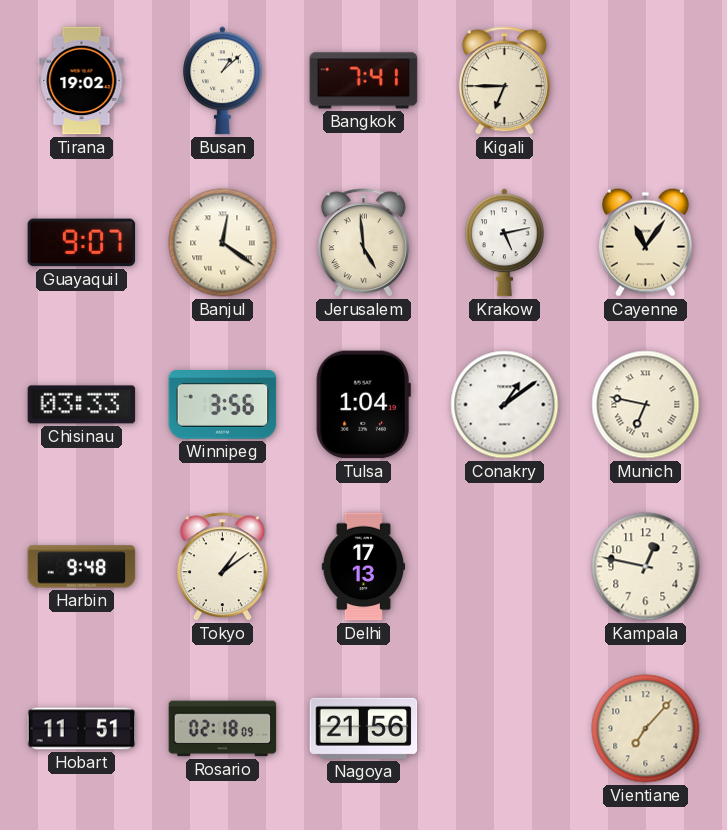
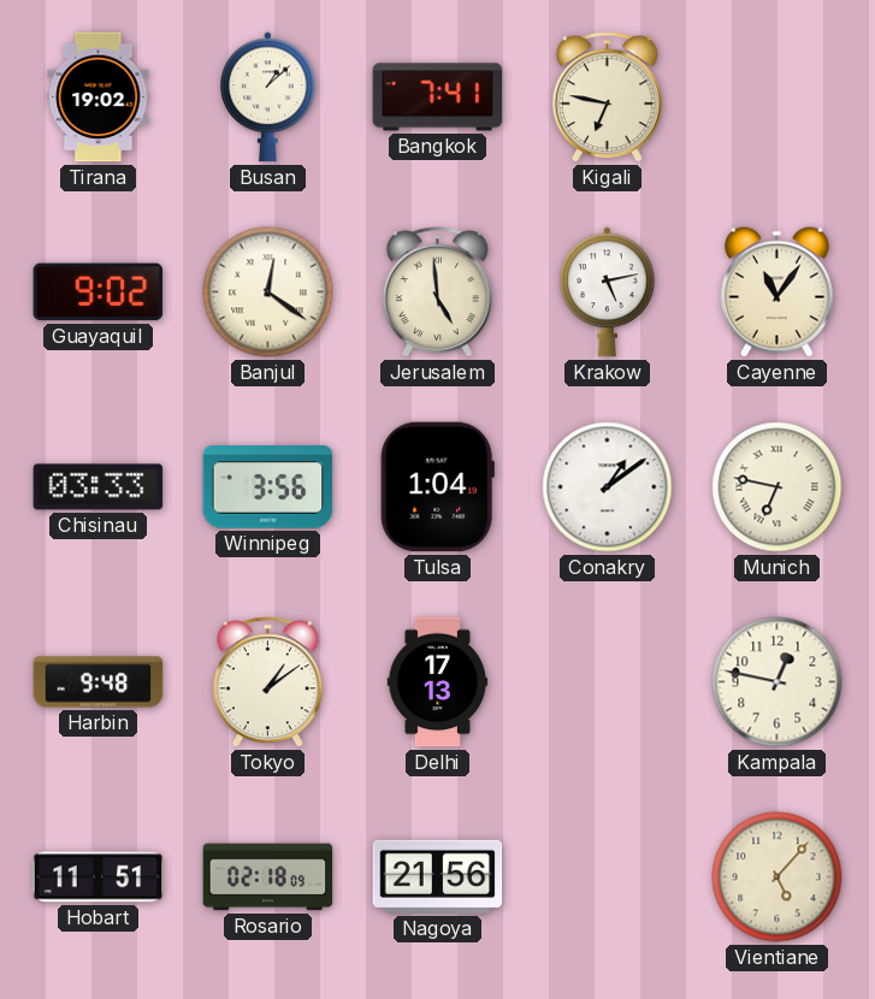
Kigali: 6:45 -> 6:47 (607, 97)
Guayaquil: 9:07 -> 9:02 (99, 292)
Vientiane: 7:07 -> 5:07 (778, 877)
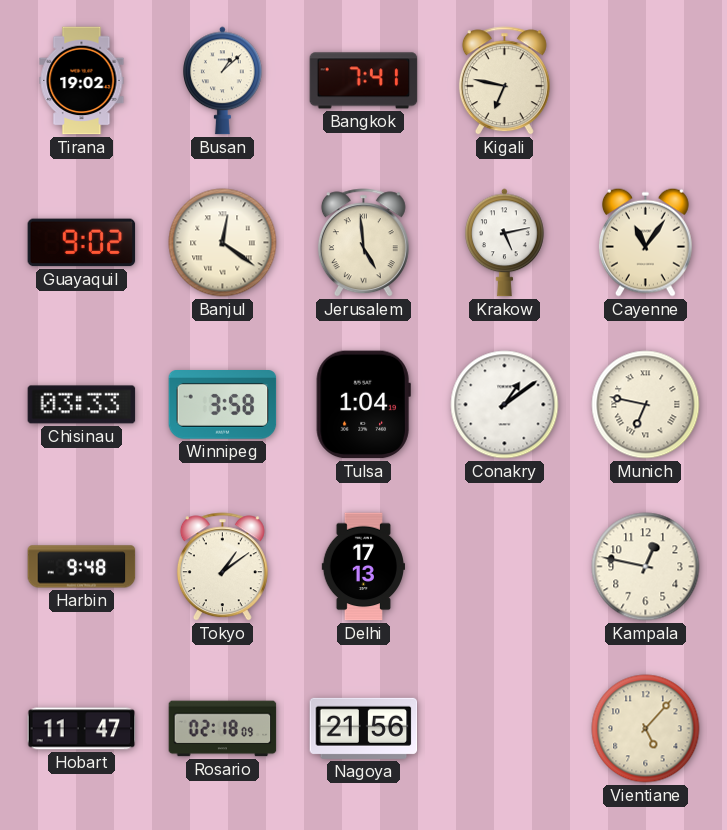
Winnipeg: 3:56 -> 3:58 (223, 405)
Hobart: 11:51 -> 11:47 (82, 729)
